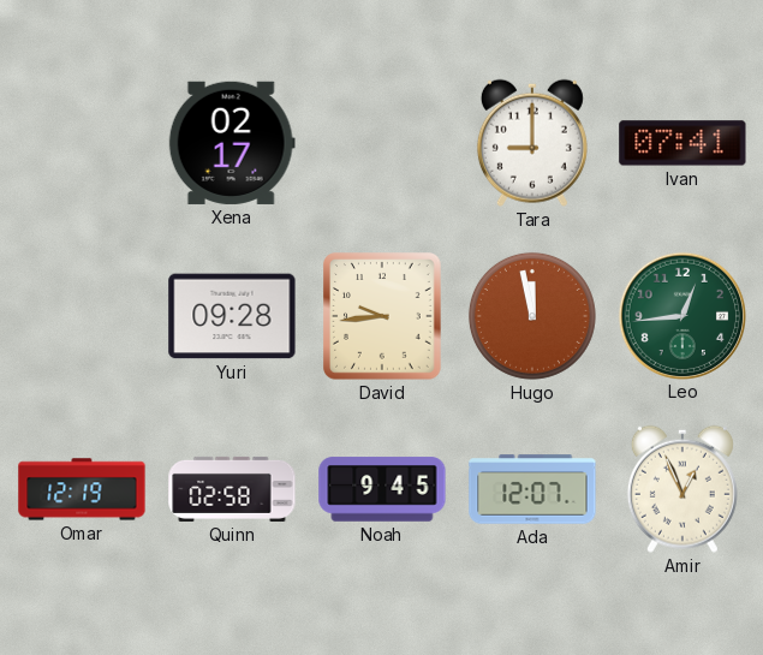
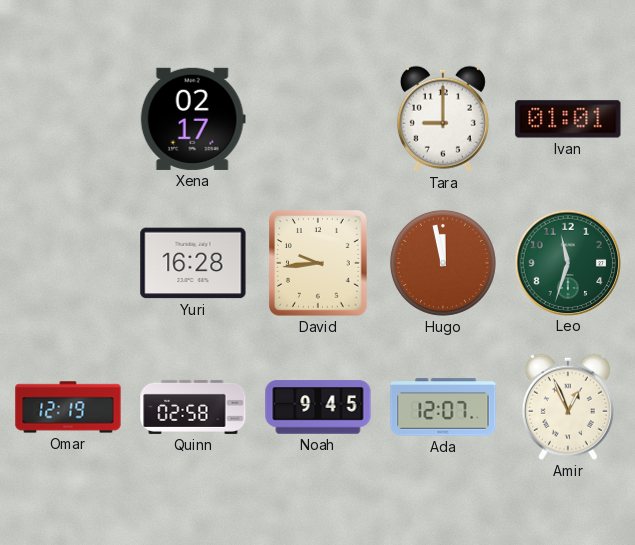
Ivan: 07:41 -> 01:01 (568, 119)
Yuri: 09:28 -> 16:28 (193, 263)
Leo: 12:44 -> 11:33 (567, 262)
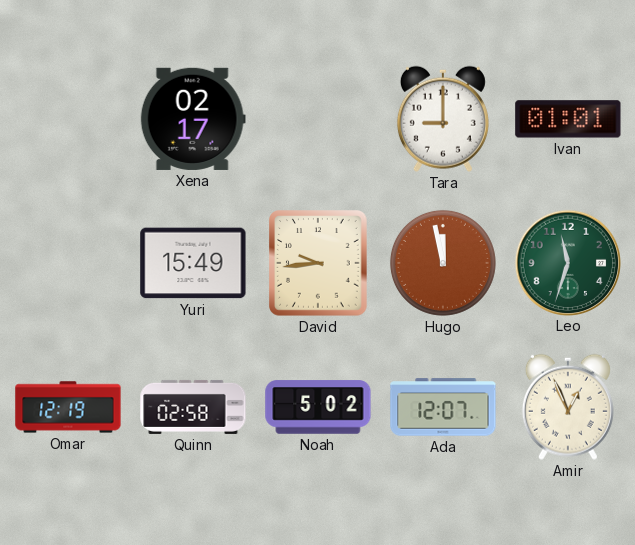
Yuri: 16:28 -> 15:49 (193, 263)
Noah: 9:45 -> 5:02 (318, 407)
